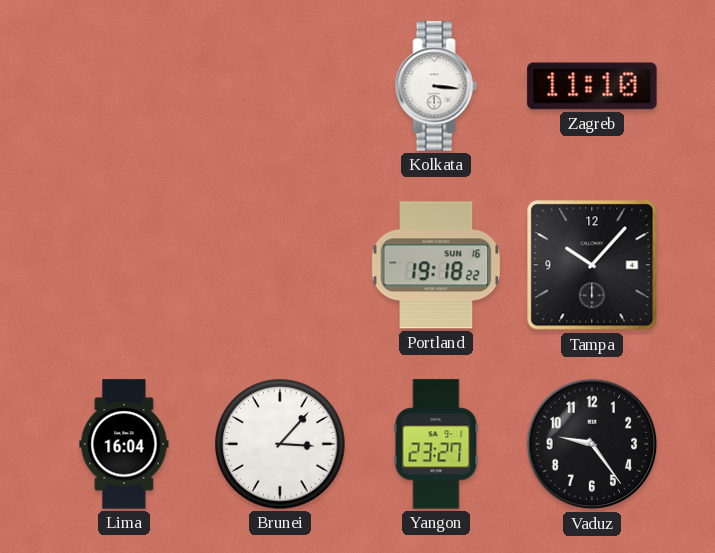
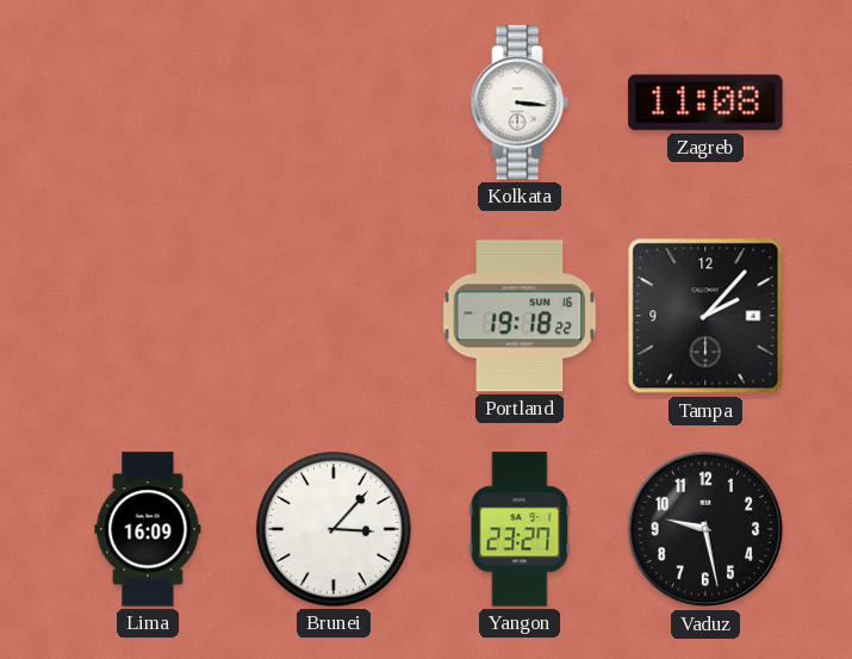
Zagreb: 11:10 -> 11:08 (705, 102)
Tampa: 10:07 -> 2:07 (705, 316)
Lima: 16:04 -> 16:09 (148, 529)
Vaduz: 9:24 -> 9:28 (705, 529)
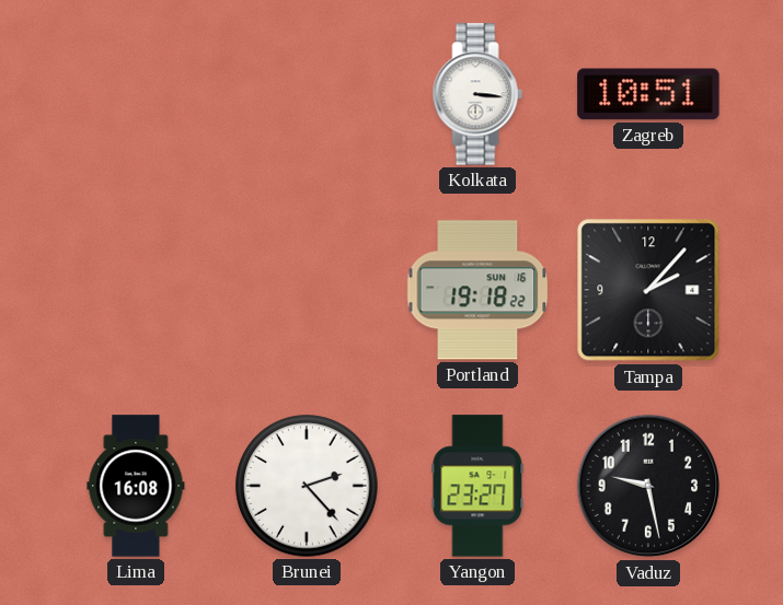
Zagreb: 11:08 -> 10:51 (648, 94)
Lima: 16:09 -> 16:08 (136, 486)
Brunei: 3:07 -> 2:23 (307, 486)
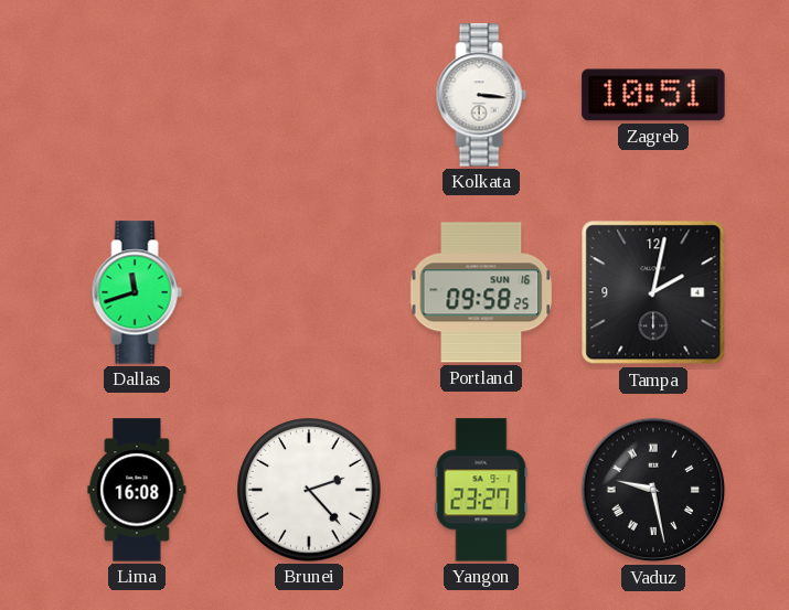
Dallas: none -> 11:42 (137, 292)
Portland: 19:18 -> 09:58 (481, 292)
Tampa: 2:07 -> 2:02 (653, 292)
Vaduz numerals: Arabic -> Roman (653, 490)
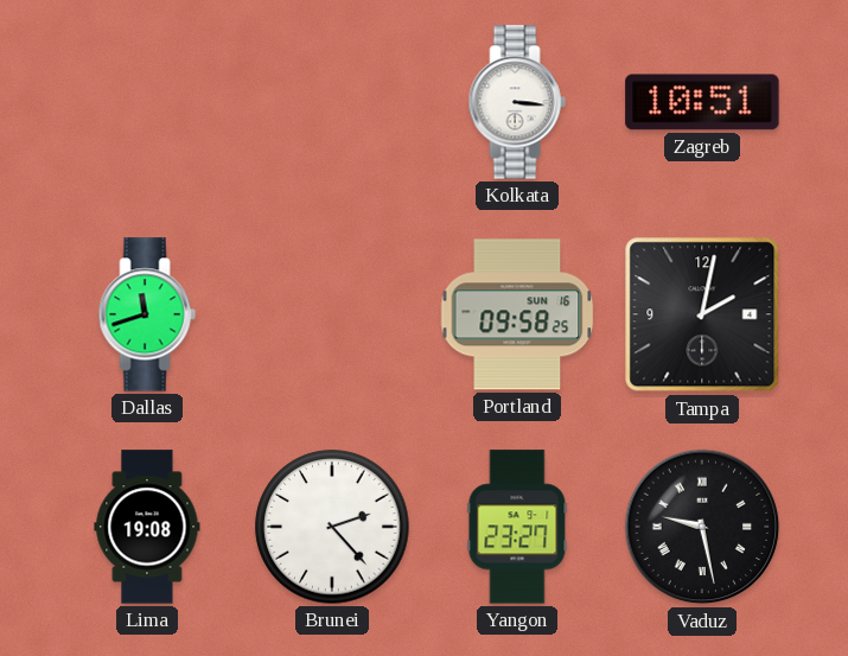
Lima: 16:08 -> 19:08 (147, 527)
